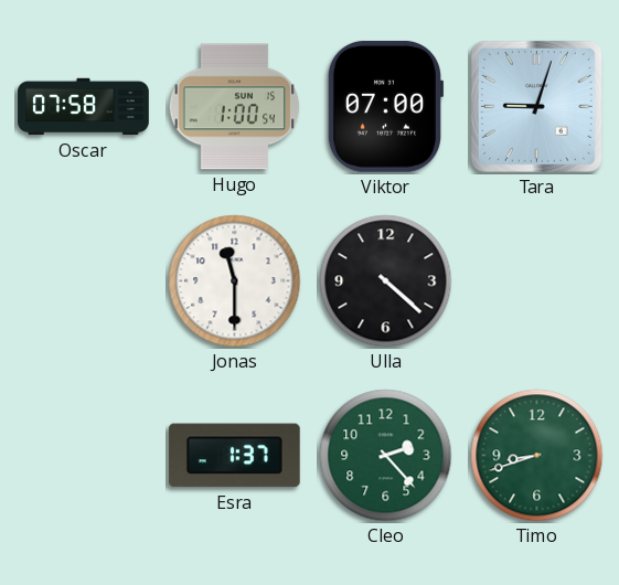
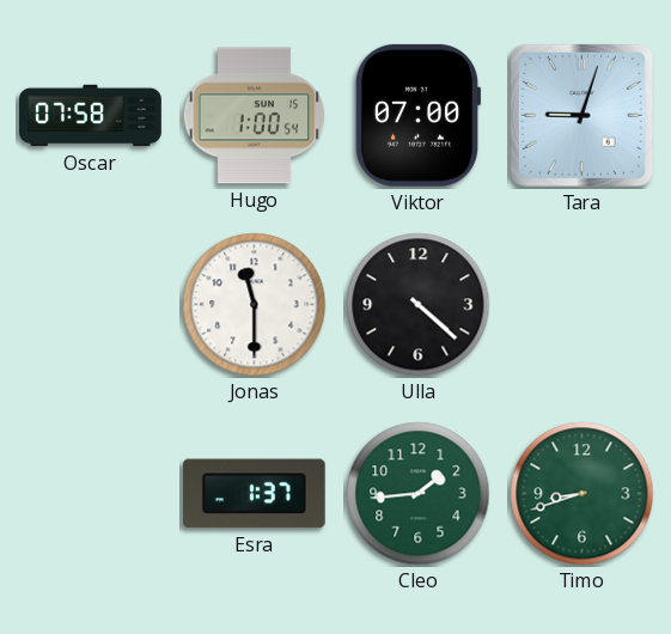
Cleo: 2:23 -> 1:44 (419, 494)
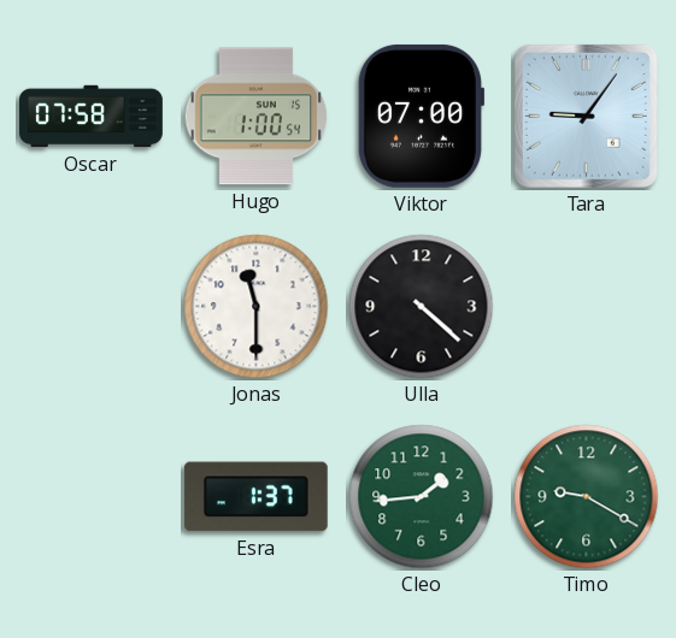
Tara: 9:03 -> 9:06 (586, 116)
Timo: 8:42 -> 9:20 (587, 497)
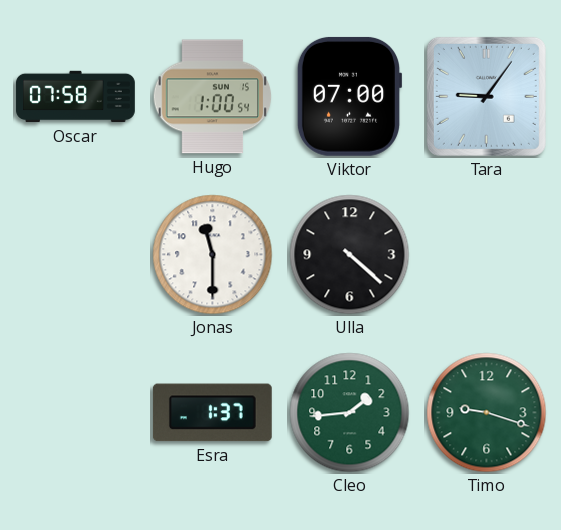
Timo: 9:20 -> 9:18 (487, 413)
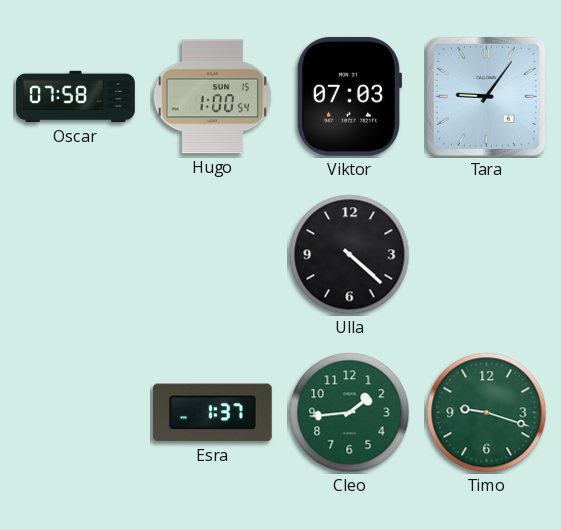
Viktor: 07:00 -> 07:03 (349, 96)
Jonas: 11:30 -> none (213, 255)
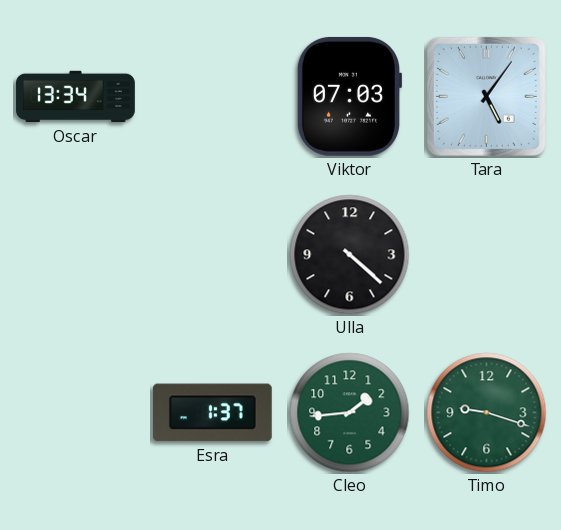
Oscar: 07:58 -> 13:34 (76, 97)
Hugo: 1:00 -> none (213, 97)
Tara: 9:06 -> 5:06 (486, 96)
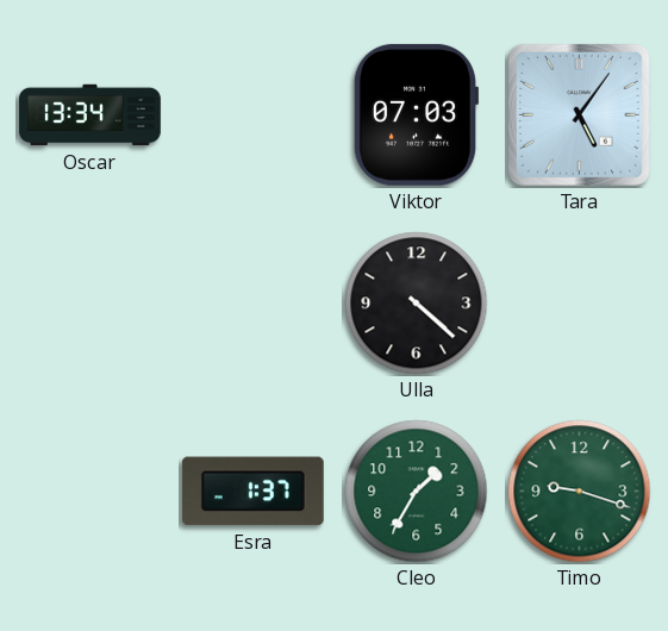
Cleo: 1:44 -> 1:35 (417, 492)
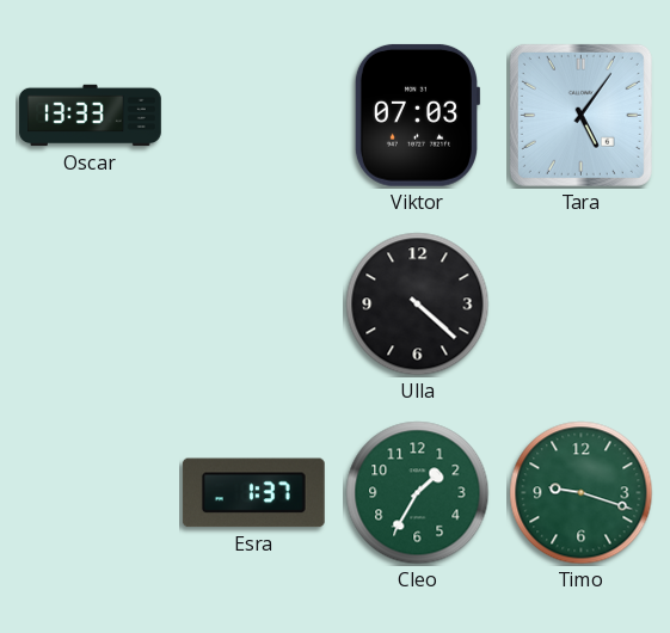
Oscar: 13:34 -> 13:33 (91, 116)
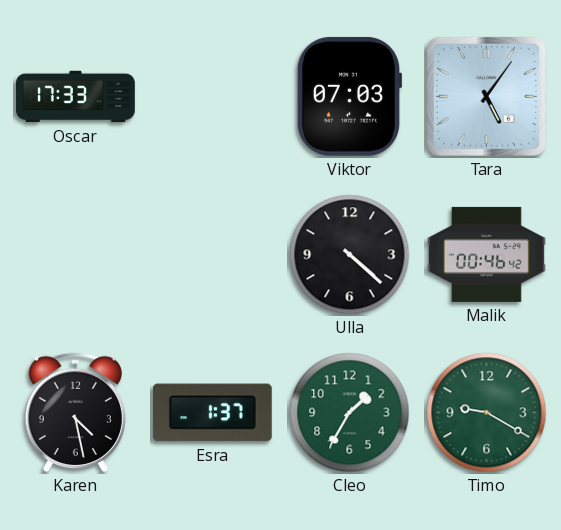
Oscar: 13:33 -> 17:33 (76, 97)
Malik: none -> 00:46 (487, 254)
Karen: none -> 4:28 (75, 413)
Timo: 9:18 -> 9:20 (487, 413)
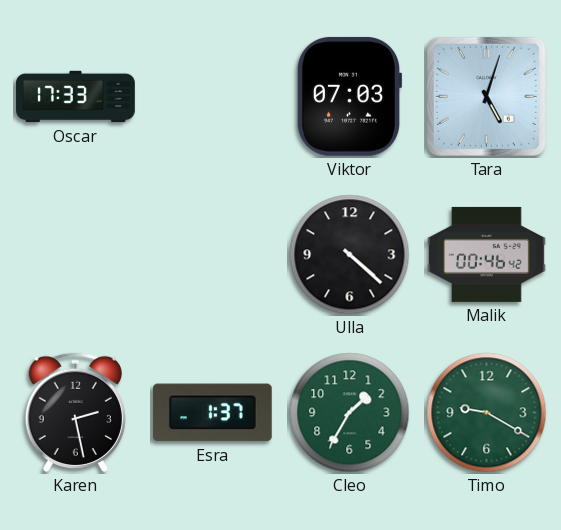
Tara: 5:06 -> 5:03 (486, 96)
Karen: 4:28 -> 2:28 (75, 413)
